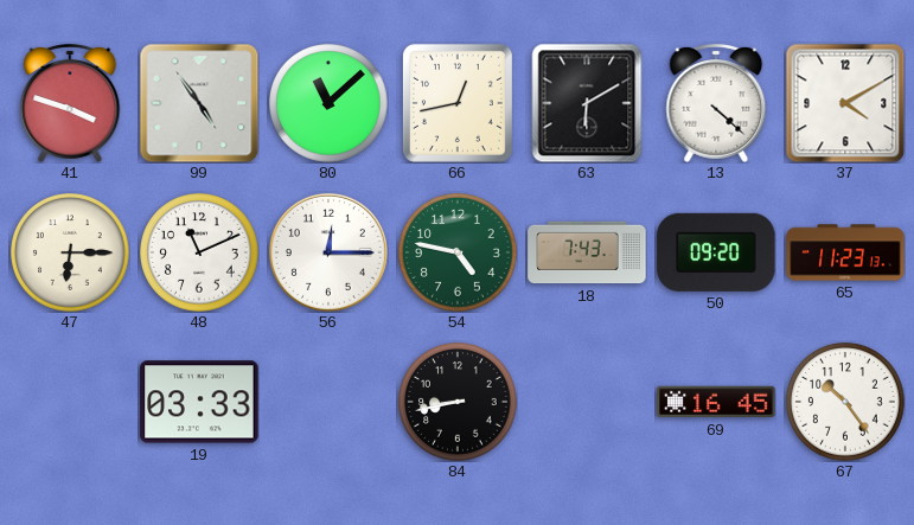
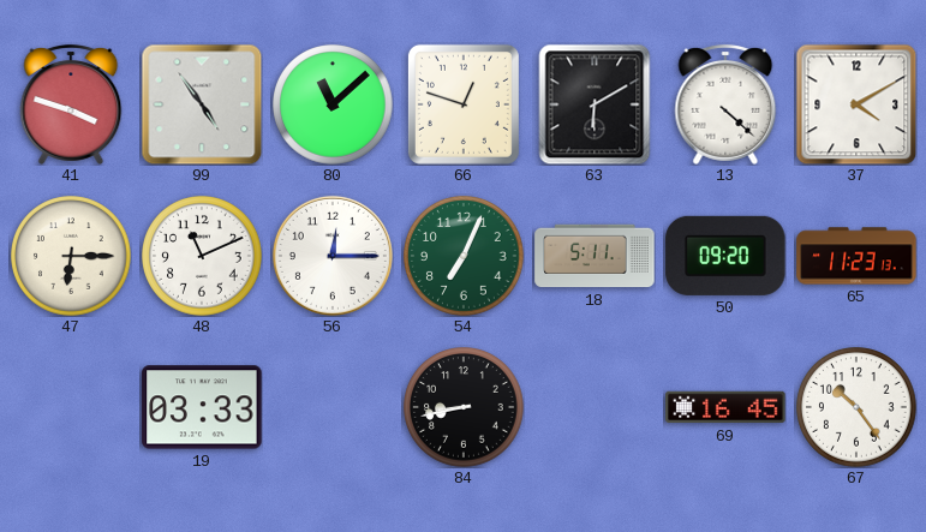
66: 12:43 -> 12:48 (464, 104)
54: 4:47 -> 7:04 (464, 256)
18: 7:43 -> 5:11 (595, 256)
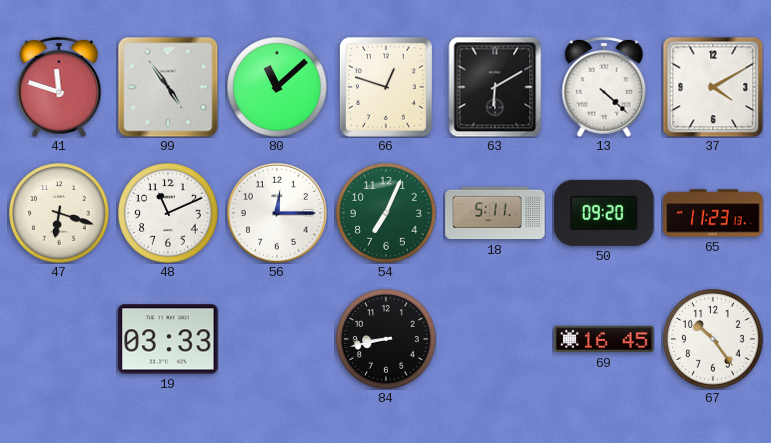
41: 3:48 -> 11:48 (59, 87)
47: 6:15 -> 6:18 (59, 213)
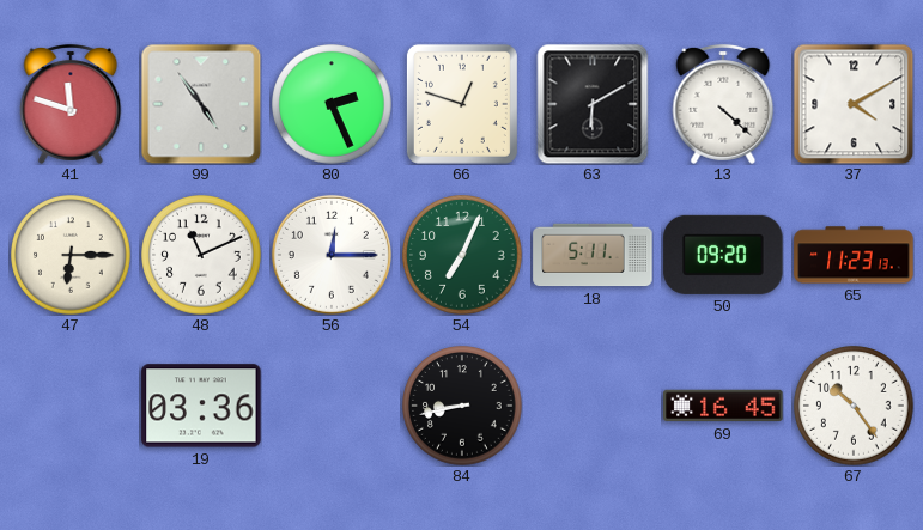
80: 11:08 -> 2:26 (332, 104)
47: 6:18 -> 6:15 (71, 255)
19: 03:33 -> 03:36 (201, 406)
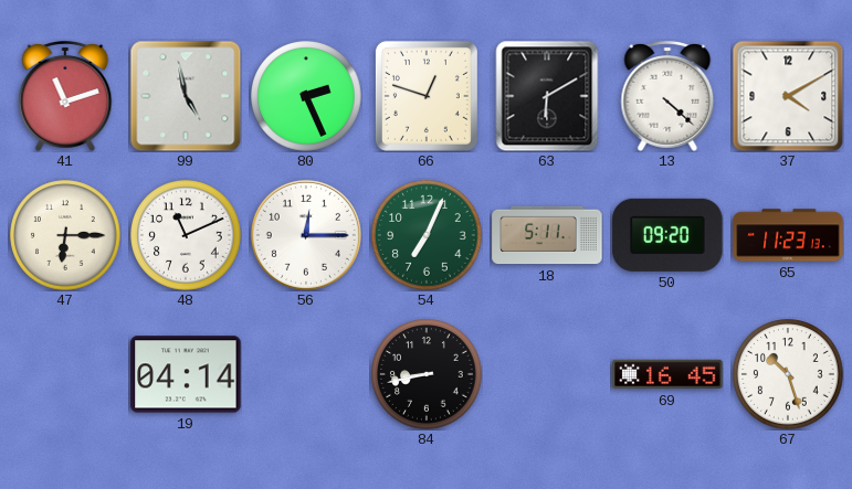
41: 11:48 -> 11:12 (65, 96)
99: 4:54 -> 4:58 (186, 96)
19: 03:36 -> 04:14 (186, 374)
67: 10:24 -> 10:27 (788, 374)
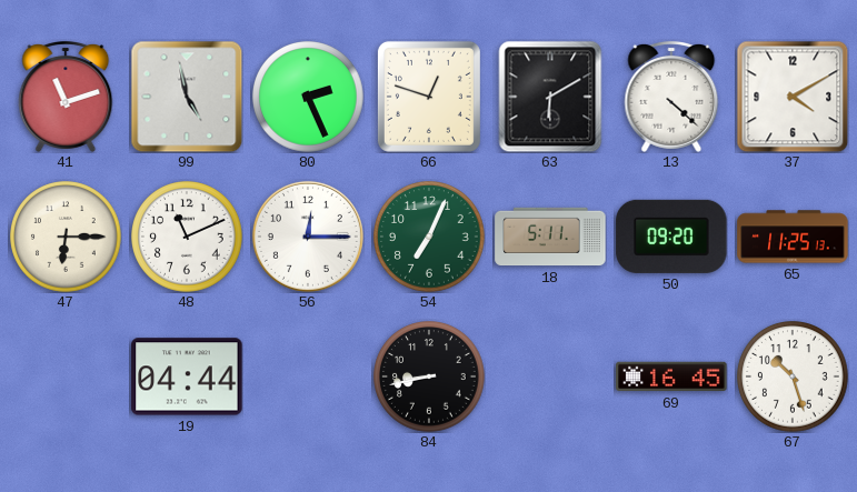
65: 11:23 -> 11:25 (793, 237)
19: 04:14 -> 04:44 (187, 376)
